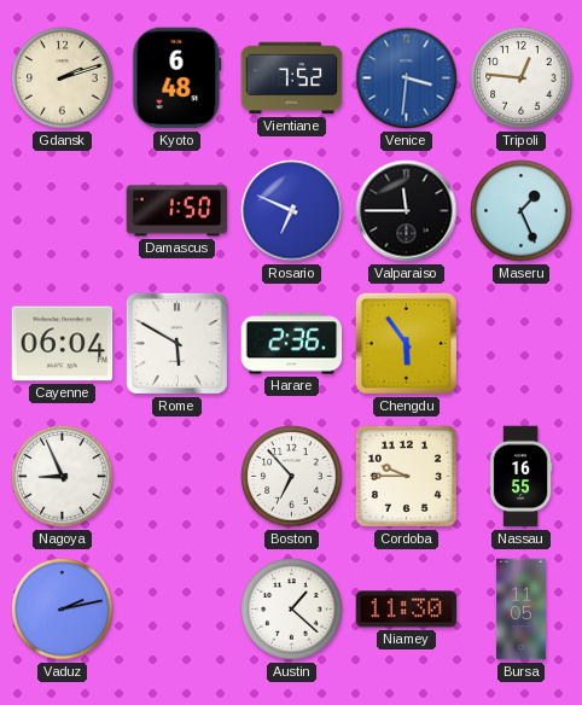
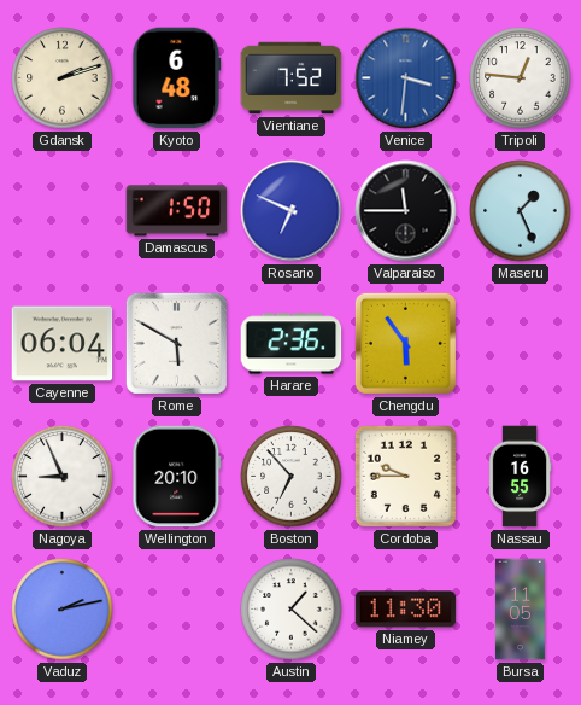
Wellington: none -> 20:10 (177, 477)
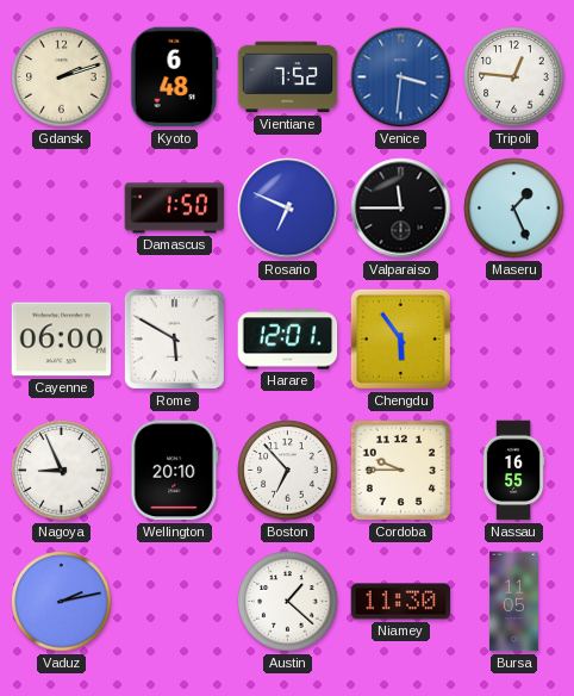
Cayenne: 06:04 -> 06:00 (62, 340)
Harare: 2:36 -> 12:01 (288, 340)
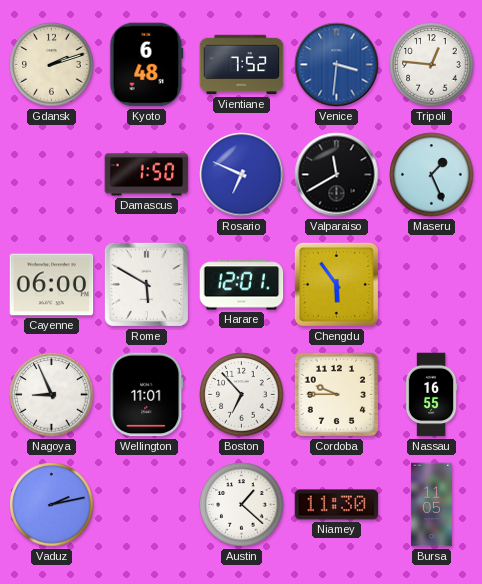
Valparaiso: 11:45 -> 11:40 (337, 175)
Wellington: 20:10 -> 11:01 (147, 395)
